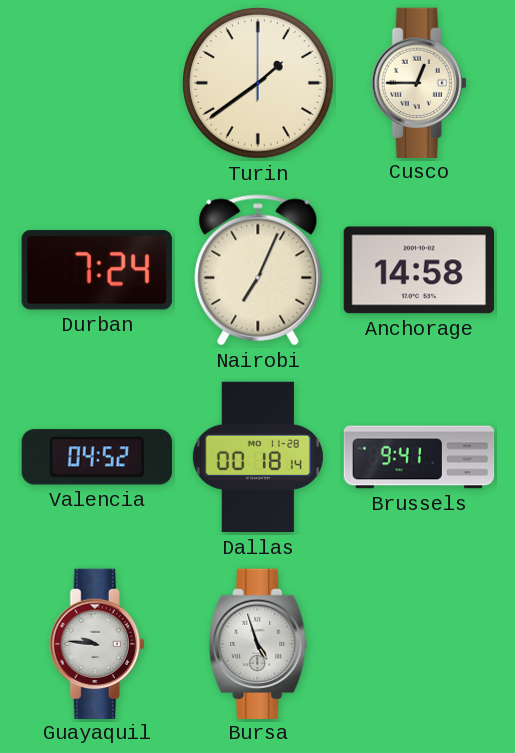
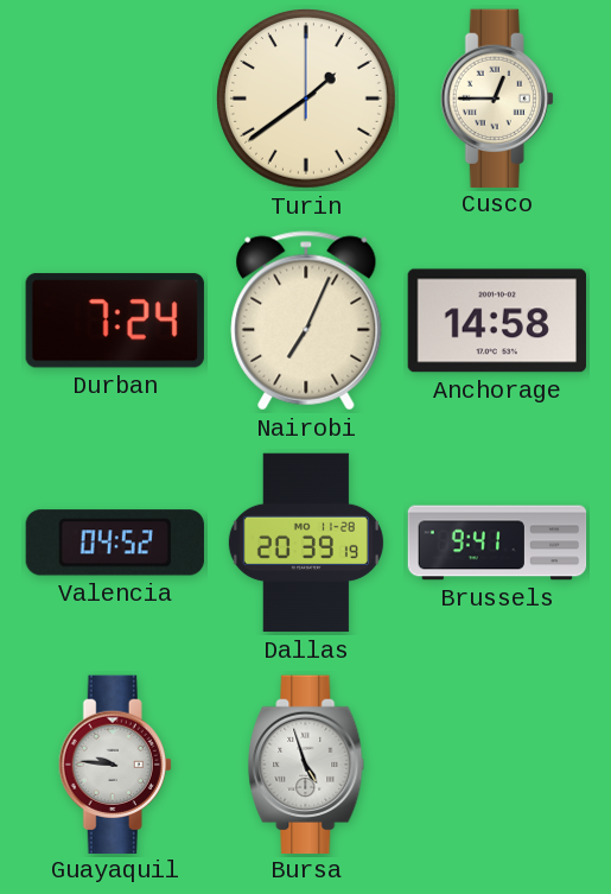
Dallas: 00:18 -> 20:39 (306, 543)
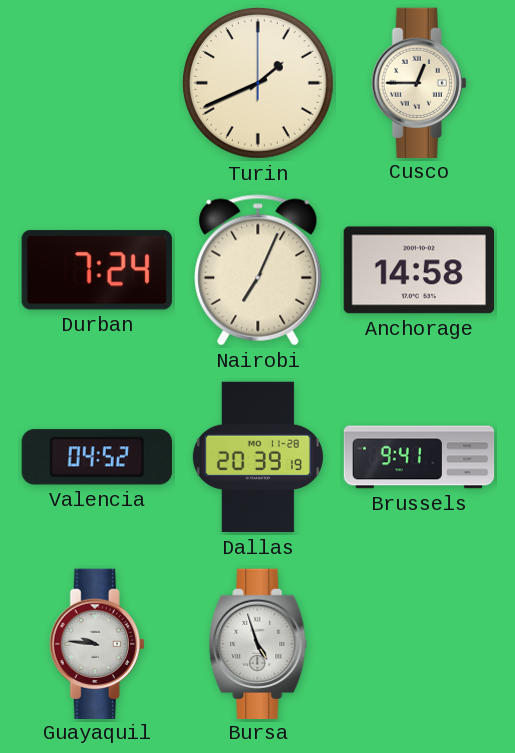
Turin: 1:39 -> 1:41 (259, 84)
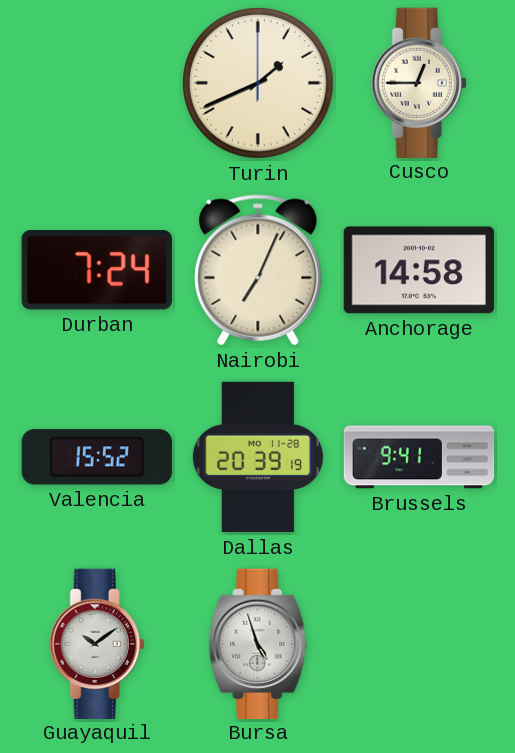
Valencia: 04:52 -> 15:52 (97, 457)
Guayaquil: 9:46 -> 10:09 (97, 643)
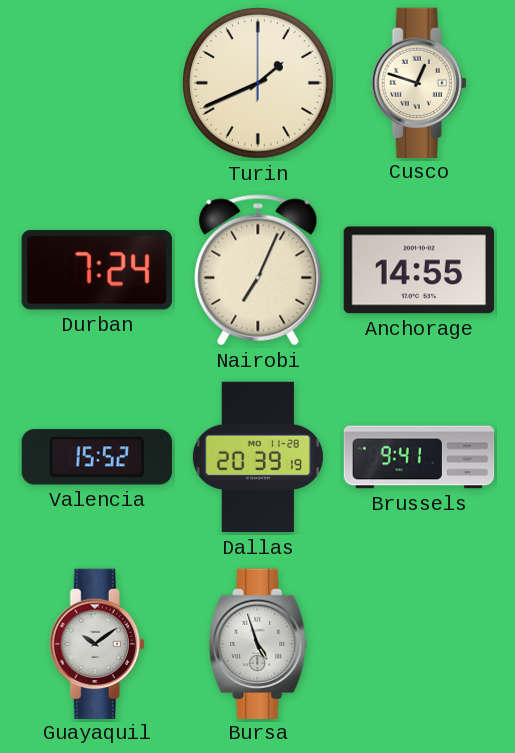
Cusco: 12:45 -> 12:48 (419, 82)
Anchorage: 14:58 -> 14:55 (418, 270)
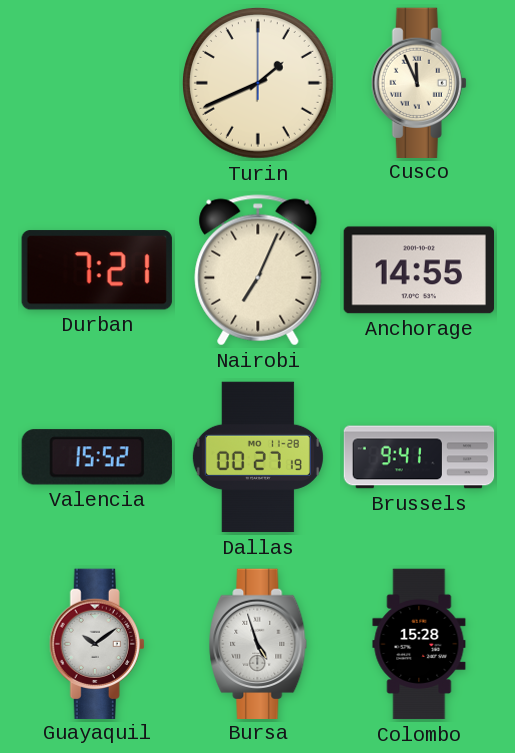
Cusco: 12:48 -> 11:56 (419, 82)
Durban: 7:24 -> 7:21 (97, 270)
Dallas: 20:39 -> 00:27 (258, 457)
Colombo: none -> 15:28 (419, 644)
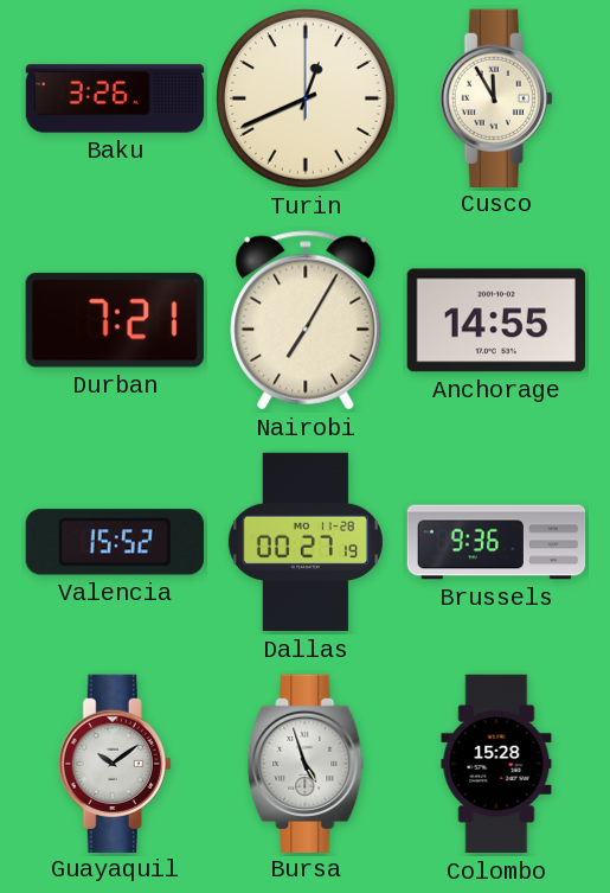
Baku: none -> 3:26 (115, 98)
Turin: 1:41 -> 12:41 (307, 100)
Cusco: 11:56 -> 11:55 (496, 97)
Nairobi: 7:04 -> 7:05 (306, 320)
Brussels: 9:41 -> 9:36 (496, 542)
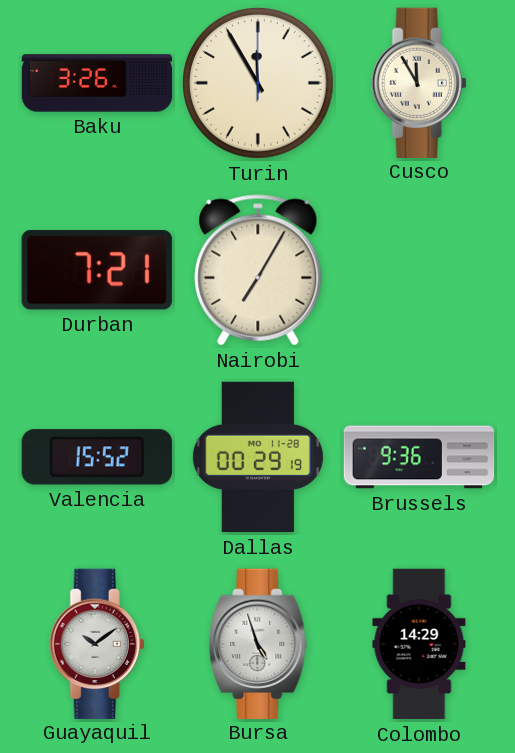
Turin: 12:41 -> 11:55 (259, 84)
Anchorage: 14:55 -> none (495, 320)
Dallas: 00:27 -> 00:29 (258, 457)
Colombo: 15:28 -> 14:29 (419, 644)
